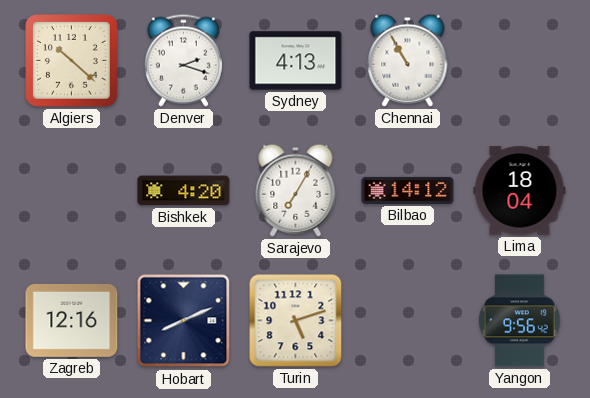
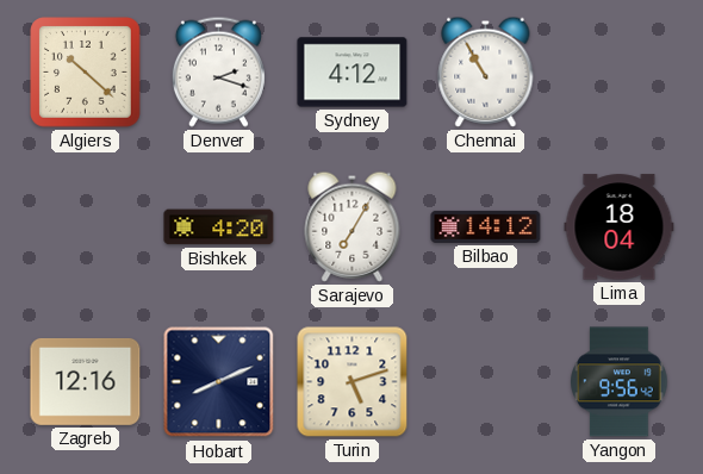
Sydney: 4:13 -> 4:12 (353, 73)
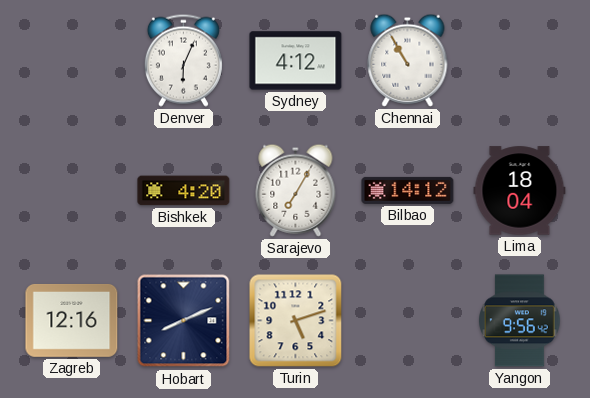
Algiers: 10:22 -> none (86, 73)
Denver: 2:18 -> 6:04 (183, 60)
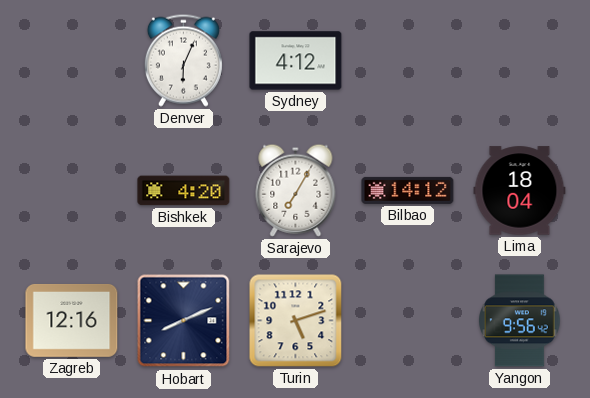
Chennai: 10:55 -> none (408, 60)
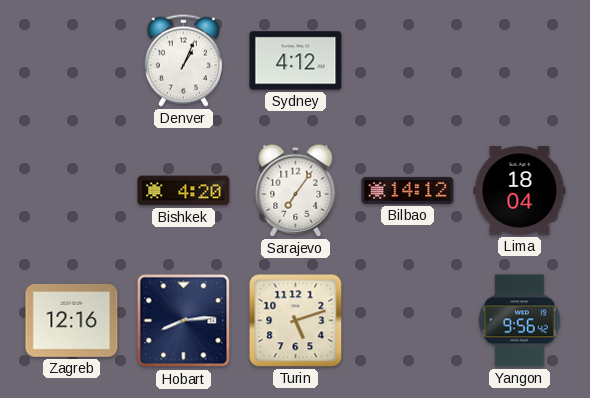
Denver: 6:04 -> 1:04 (183, 60)
Sarajevo: 7:05 -> 7:06 (296, 190)
Hobart: 8:11 -> 8:14 (184, 321)
